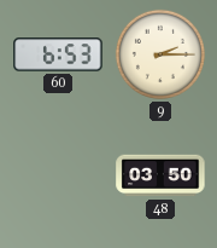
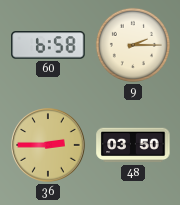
60: 6:53 -> 6:58 (48, 45)
36: none -> 2:45 (48, 145)
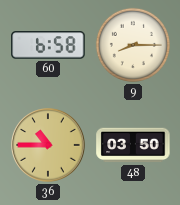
9: 2:15 -> 8:15 (133, 45)
36: 2:45 -> 10:45 (48, 145)
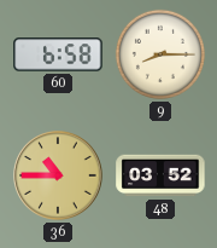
48: 03:50 -> 03:52 (160, 175)
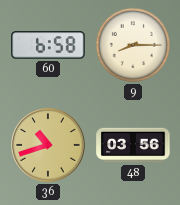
36: 10:45 -> 10:42 (48, 145)
48: 03:52 -> 03:56 (133, 145)
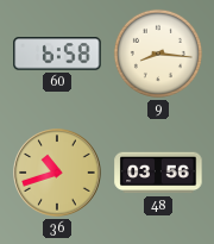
9: 8:15 -> 8:16 (158, 54)
